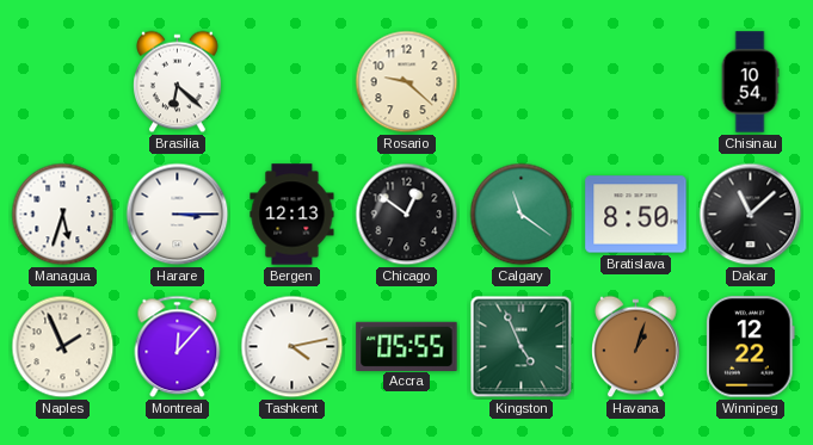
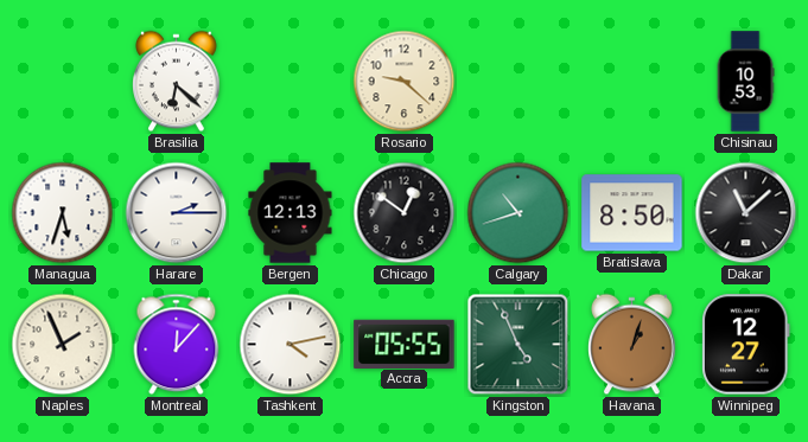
Chisinau: 10:54 -> 10:53 (745, 82)
Harare: 3:15 -> 2:15 (177, 213)
Calgary: 11:21 -> 10:42 (518, 213)
Winnipeg: 12:22 -> 12:27 (746, 345)
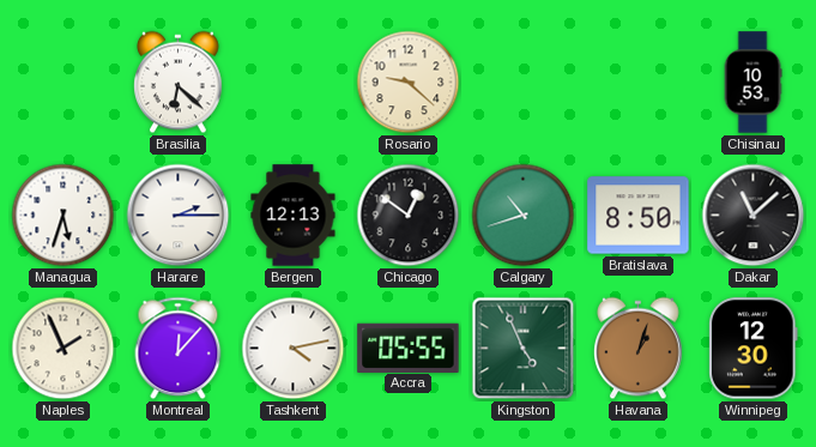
Winnipeg: 12:27 -> 12:30 (754, 349)
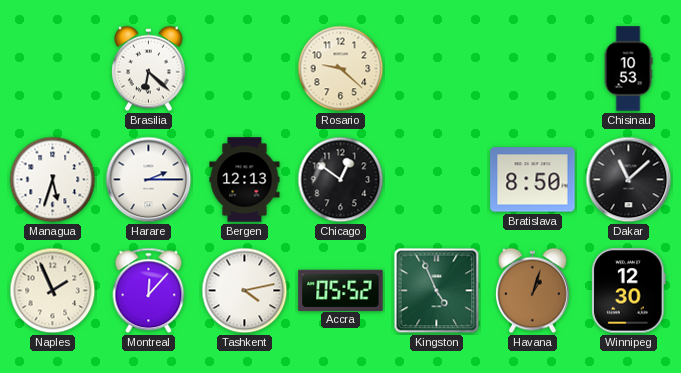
Calgary: 10:42 -> none (524, 216)
Accra: 05:55 -> 05:52 (341, 290)
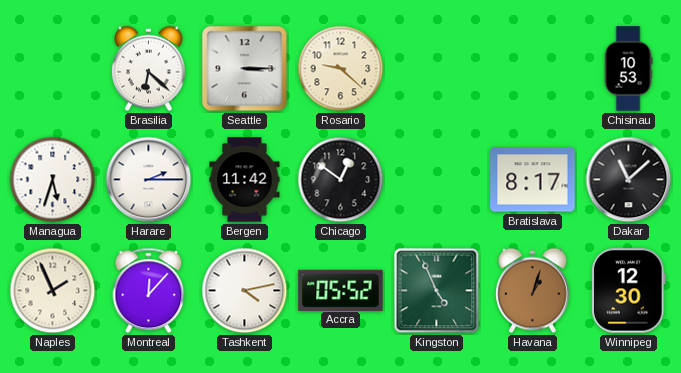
Seattle: none -> 3:15 (245, 69)
Bergen: 12:13 -> 11:42 (245, 180)
Bratislava: 8:50 -> 8:17 (533, 180)
